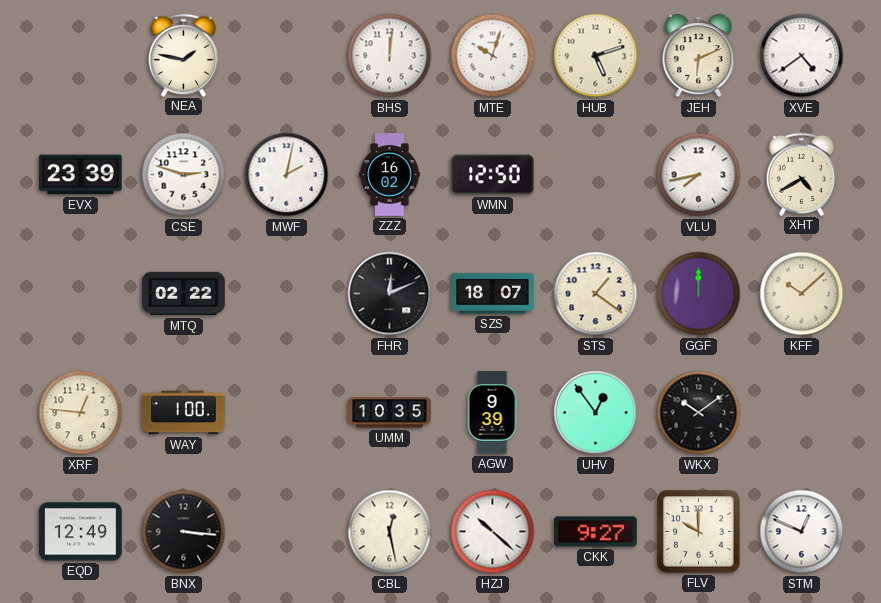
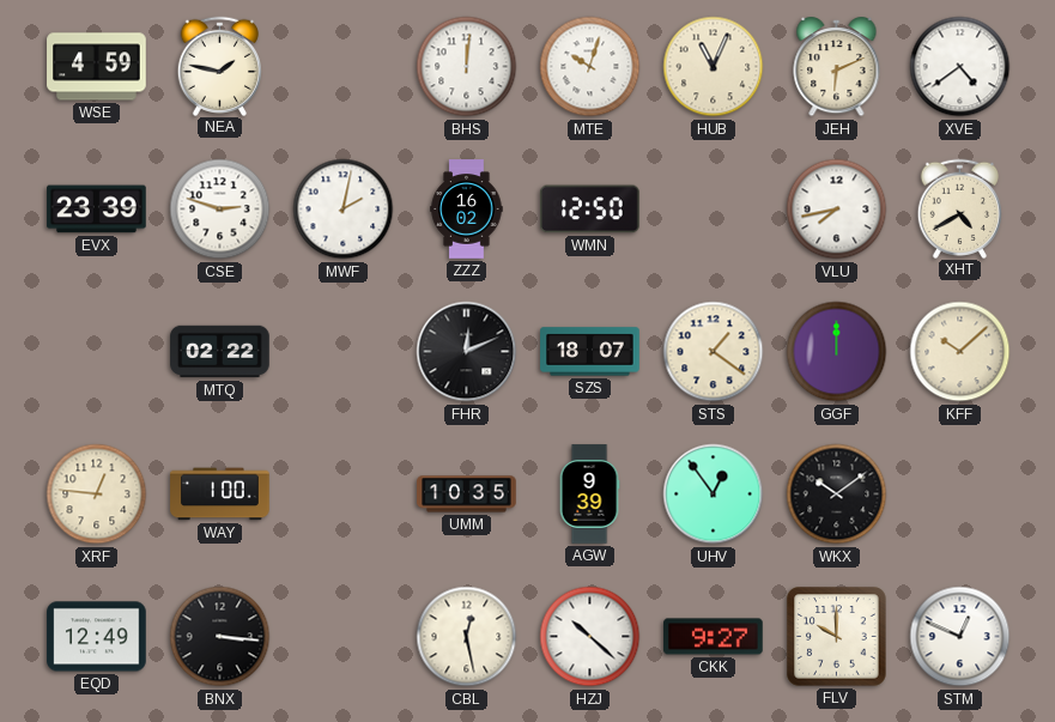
WSE: none -> 4:59 (97, 67)
HUB: 5:12 -> 11:04 (714, 67)
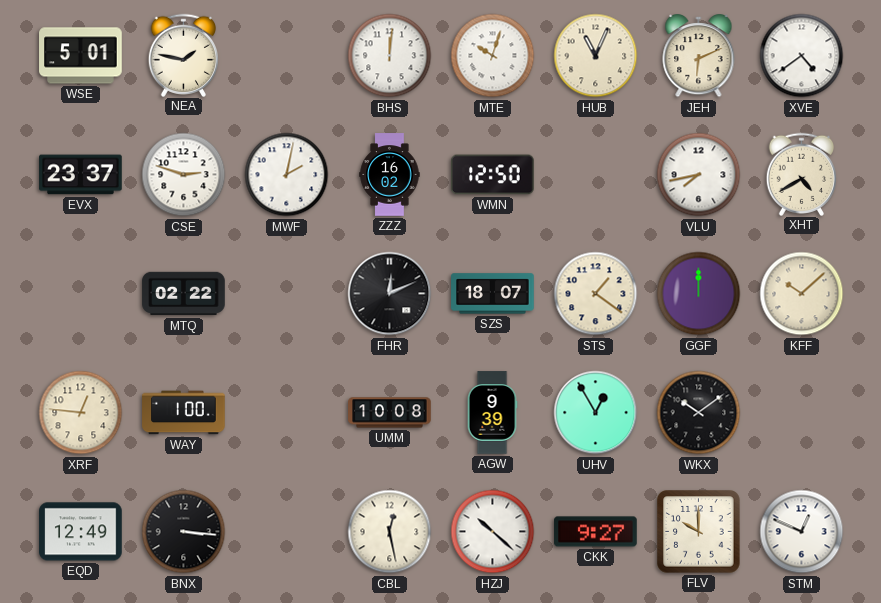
WSE: 4:59 -> 5:01 (81, 56)
EVX: 23:39 -> 23:37 (81, 175)
UMM: 10:35 -> 10:08 (390, 413)
UHV: 12:54 -> 12:55 (596, 413)
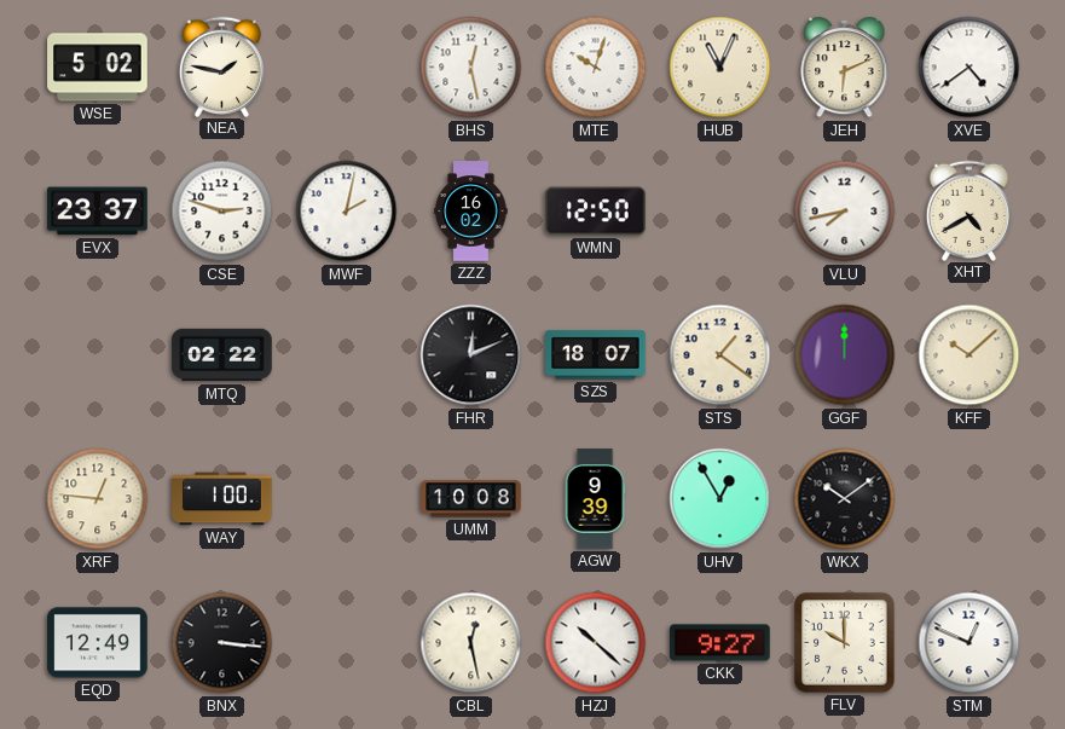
WSE: 5:01 -> 5:02 (98, 68)
BHS: 12:01 -> 12:28 (471, 68)
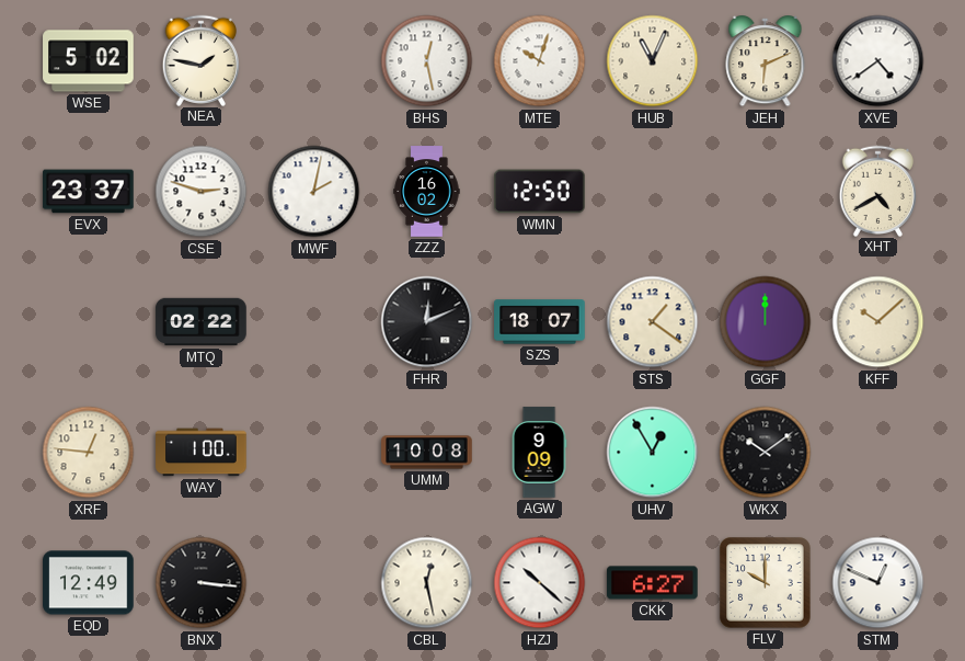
VLU: 7:43 -> none (845, 212)
AGW: 9:39 -> 9:09 (539, 453)
CKK: 9:27 -> 6:27 (653, 583)
